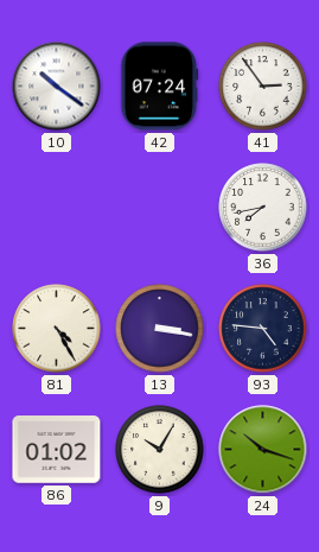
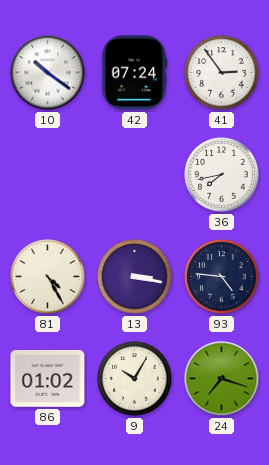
24: 10:18 -> 7:18 (222, 379)
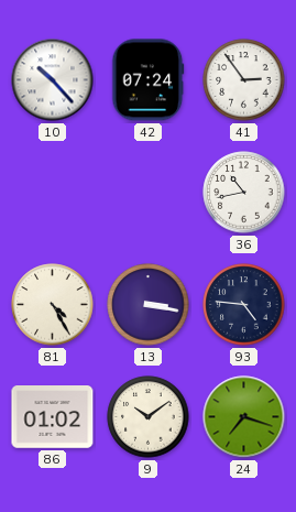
10: 10:21 -> 10:23 (53, 80)
36: 7:43 -> 10:43 (244, 193)
9: 10:05 -> 10:09 (149, 417)
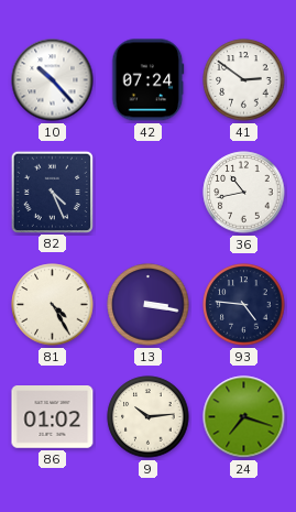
41: 2:54 -> 2:51 (244, 80)
82: none -> 4:26 (52, 192)
9: 10:09 -> 10:14 (149, 417)
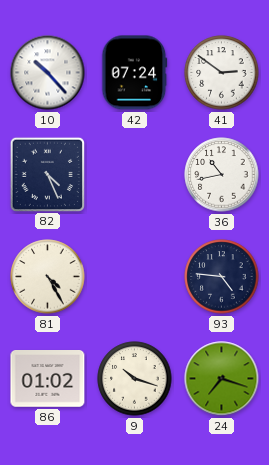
13: 3:17 -> none (149, 305)
9: 10:14 -> 10:18 (135, 379)
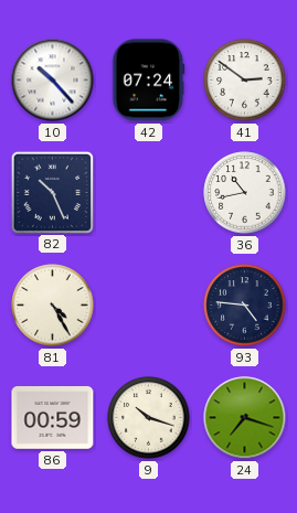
82: 4:26 -> 10:26 (52, 192)
86: 01:02 -> 00:59 (53, 418)
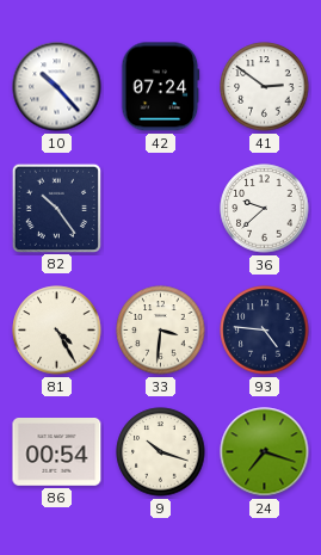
82: 10:26 -> 10:24 (56, 208)
36: 10:43 -> 9:38 (265, 209)
33: none -> 3:31 (161, 331)
86: 00:59 -> 00:54 (57, 452)
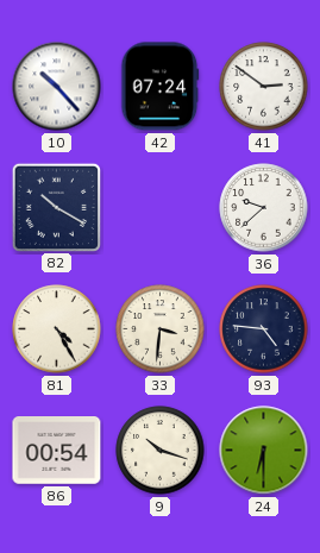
82: 10:24 -> 10:20 (56, 207)
24: 7:18 -> 6:30 (264, 451)
